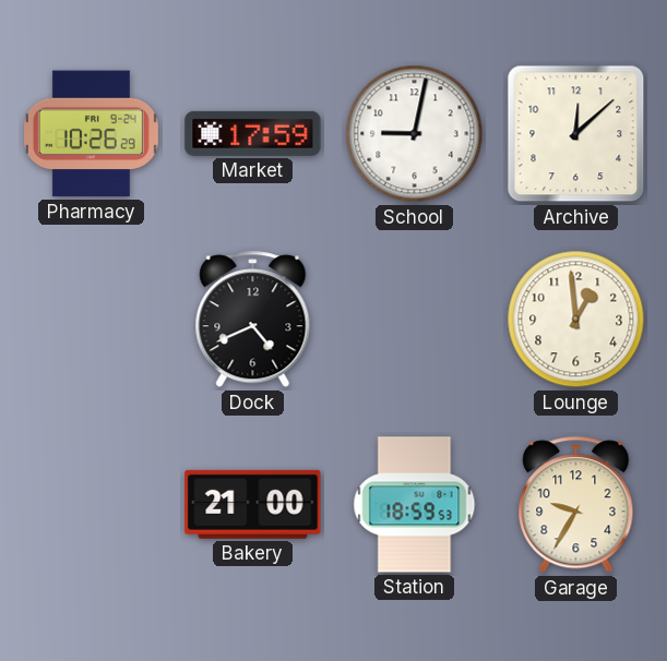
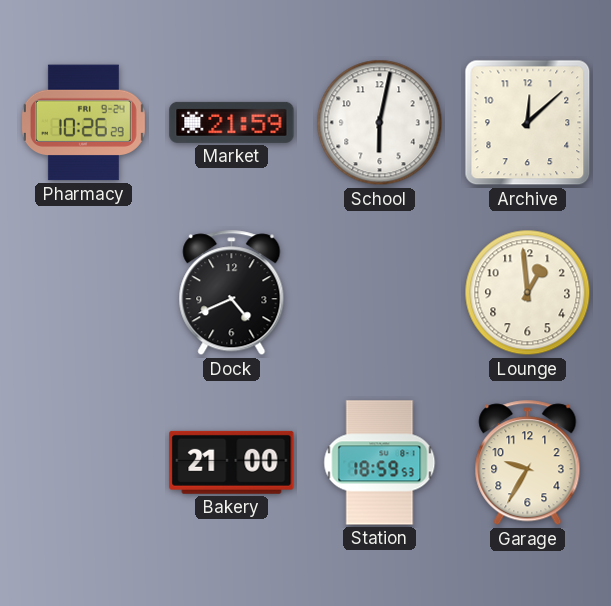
Market: 17:59 -> 21:59 (232, 122)
School: 9:02 -> 6:02 (380, 123)
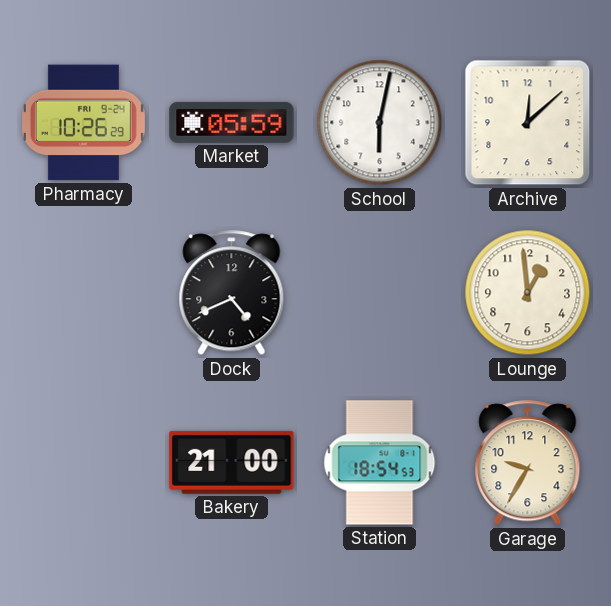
Market: 21:59 -> 05:59 (232, 122)
Station: 18:59 -> 18:54 (380, 463)
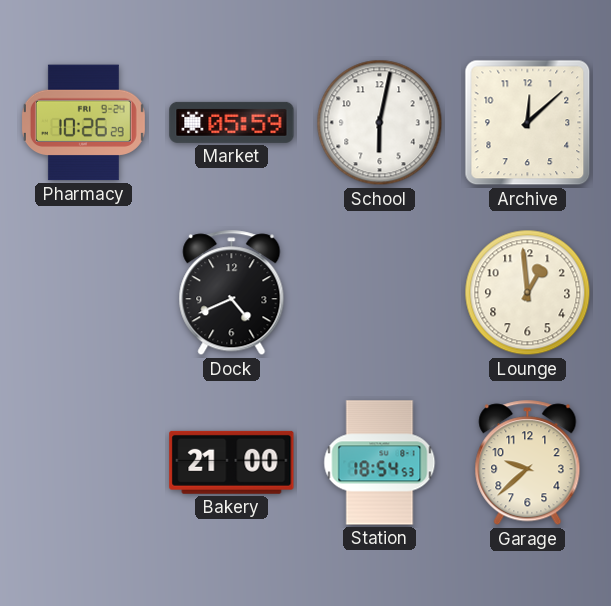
Garage: 9:35 -> 9:38 (528, 463)
